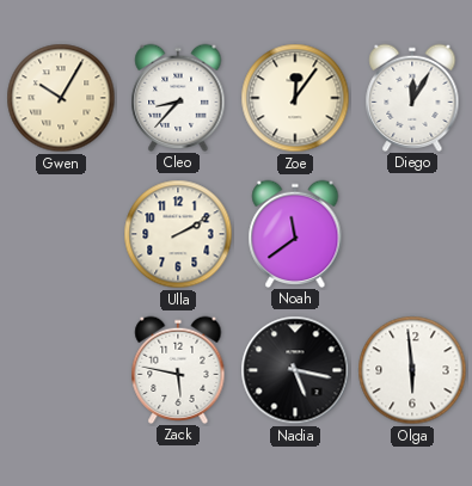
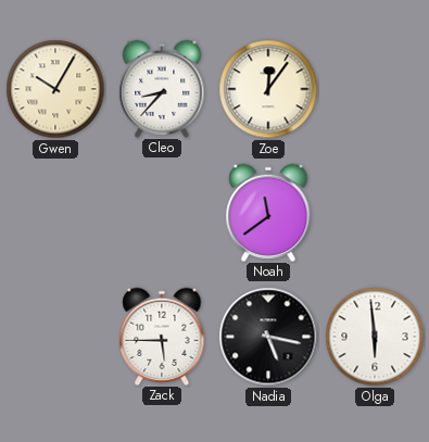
Diego: 12:05 -> none (412, 97)
Ulla: 2:10 -> none (178, 234)
Zack: 5:47 -> 5:45 (162, 336)
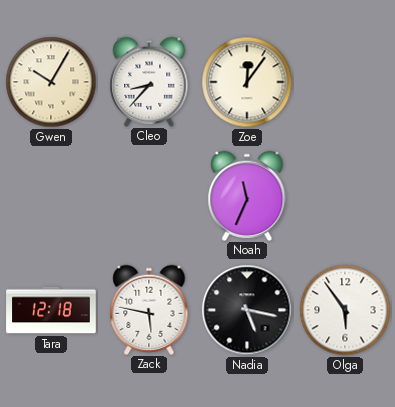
Noah: 11:39 -> 11:34 (247, 195)
Tara: none -> 12:18 (51, 310)
Zack: 5:45 -> 5:47 (149, 309)
Olga: 5:59 -> 5:54 (345, 310)
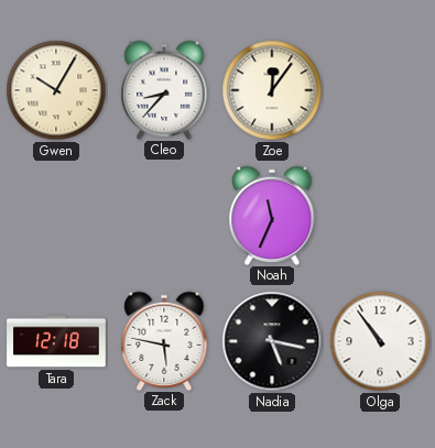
Olga: 5:54 -> 10:54 (380, 341)
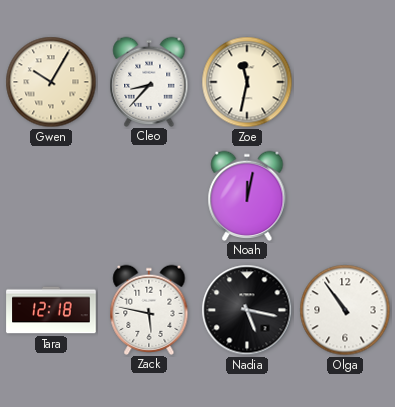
Zoe: 12:06 -> 11:32 (247, 82)
Noah: 11:34 -> 12:02 (247, 195)
